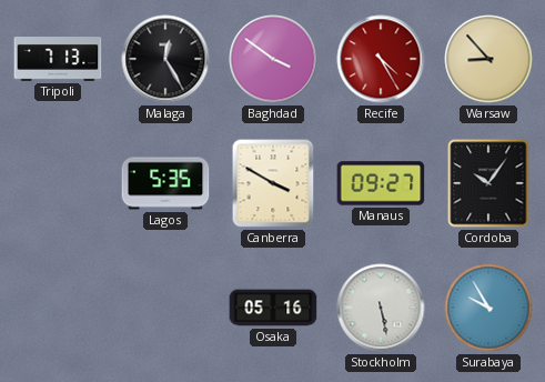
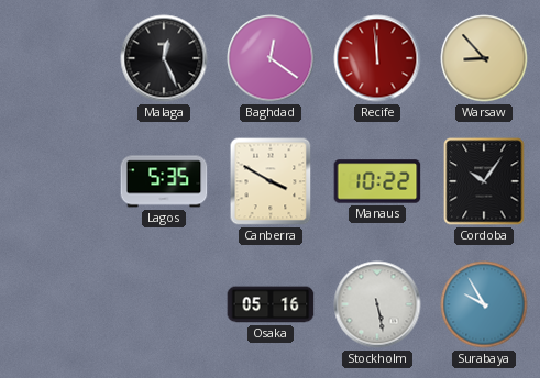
Tripoli: 7:13 -> none (58, 59)
Malaga: 12:25 -> 12:26 (164, 58)
Baghdad: 3:51 -> 12:21 (271, 58)
Recife: 4:25 -> 11:59 (377, 58)
Manaus: 09:27 -> 10:22 (377, 181)
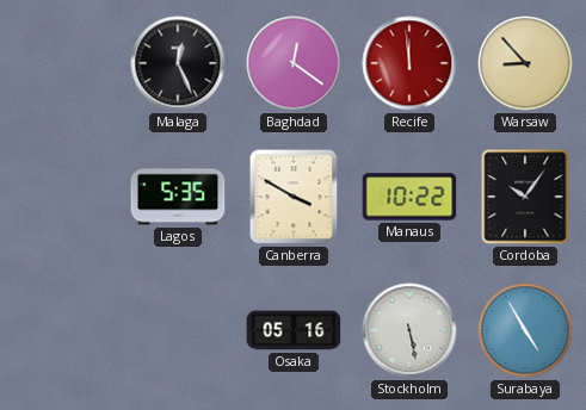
Surabaya: 9:55 -> 4:55 (525, 330)
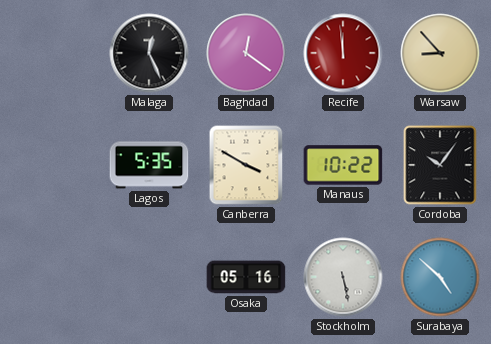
Surabaya: 4:55 -> 4:52 (440, 277)
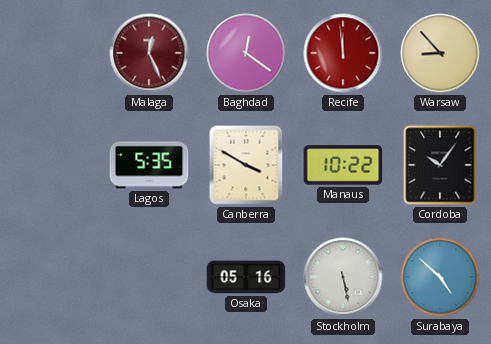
Malaga dial: black -> burgundy (149, 53)
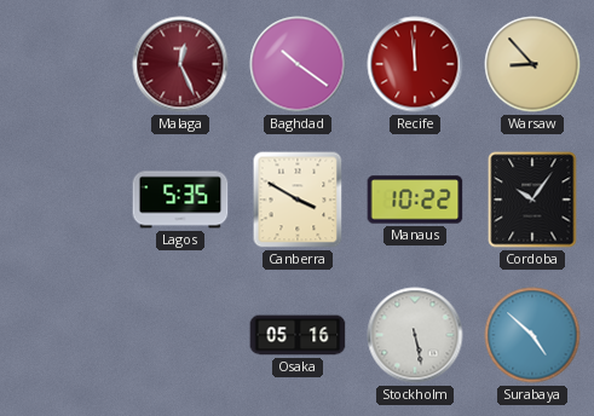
Baghdad: 12:21 -> 10:21 (298, 64)
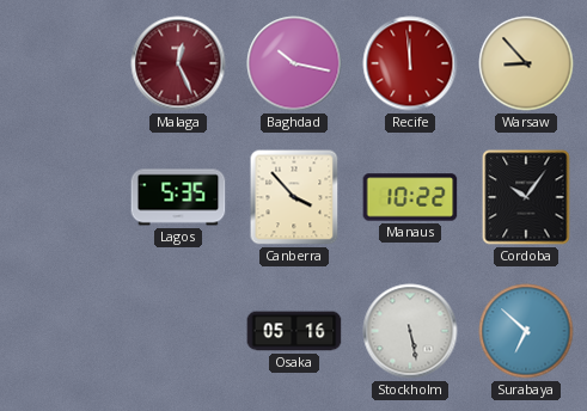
Baghdad: 10:21 -> 10:17 (294, 63)
Canberra: 3:50 -> 3:53 (294, 197)
Surabaya: 4:52 -> 6:52 (526, 331)
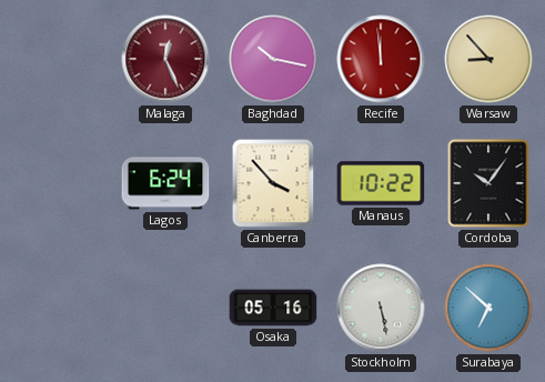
Lagos: 5:35 -> 6:24 (165, 183)
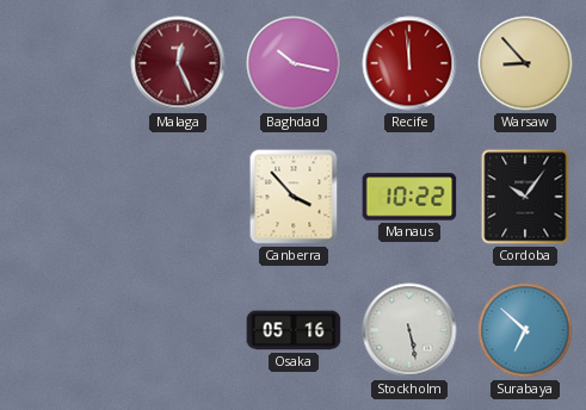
Lagos: 6:24 -> none (165, 183)
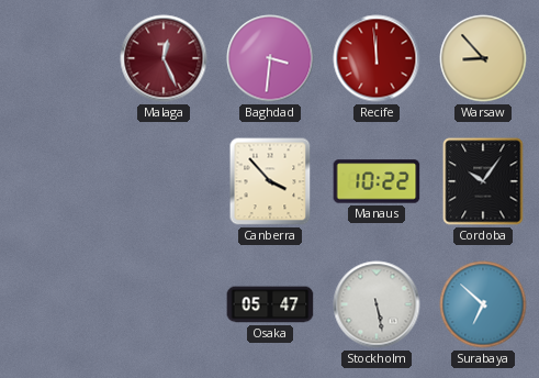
Baghdad: 10:17 -> 3:31 (270, 58)
Osaka: 05:16 -> 05:47 (270, 304)
